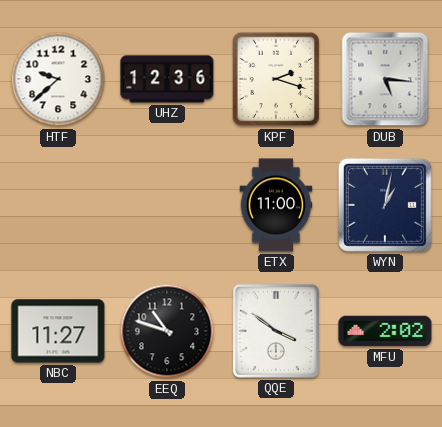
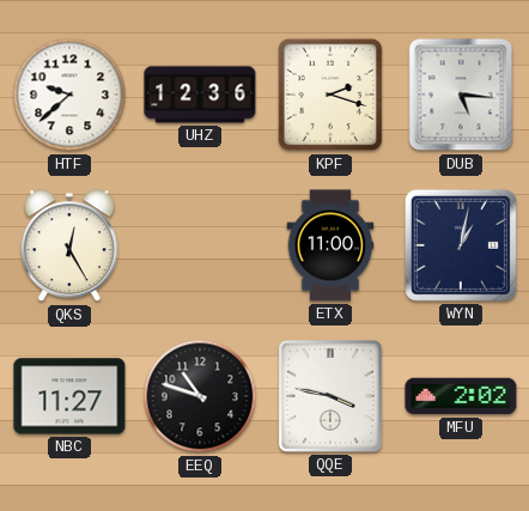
QKS: none -> 12:25 (69, 247)
QQE: 3:51 -> 3:47 (330, 396)
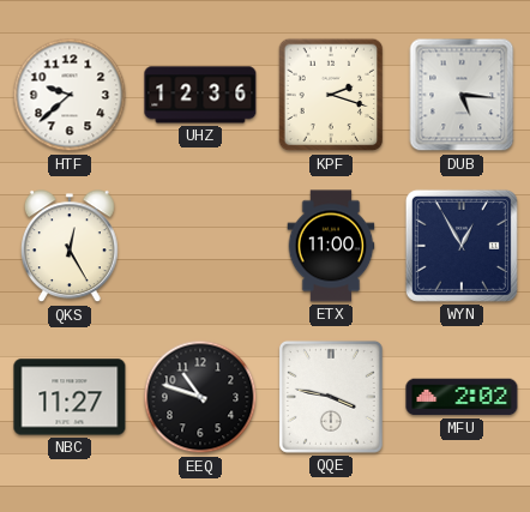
WYN: 1:02 -> 12:55 (462, 246)
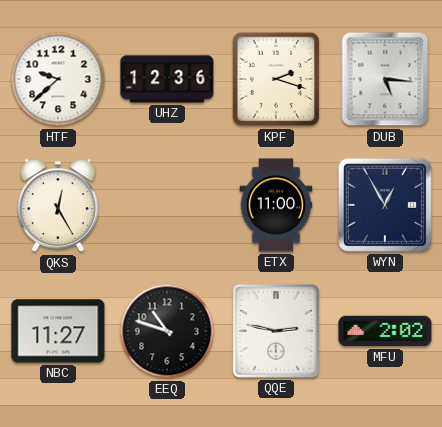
QQE: 3:47 -> 2:47 (276, 331)
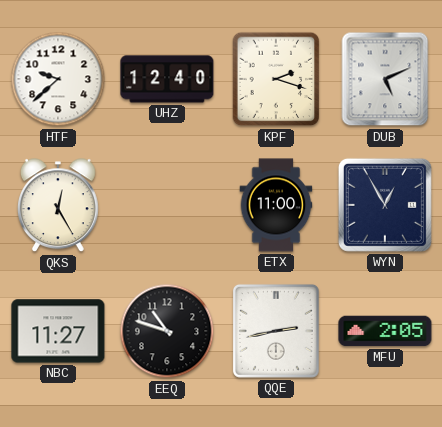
UHZ: 12:36 -> 12:40 (167, 79)
DUB: 5:16 -> 5:11 (385, 79)
QQE: 2:47 -> 2:43 (276, 331)
MFU: 2:02 -> 2:05 (385, 331)
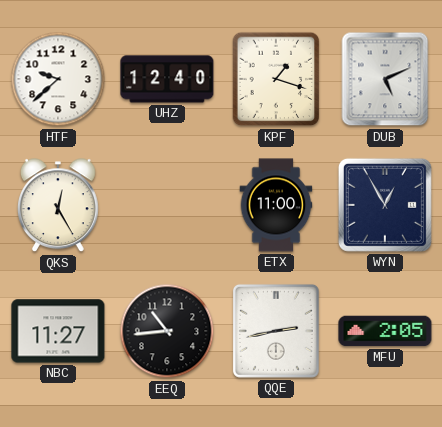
KPF: 2:18 -> 1:18 (276, 79)
EEQ: 10:48 -> 10:44 (167, 331)
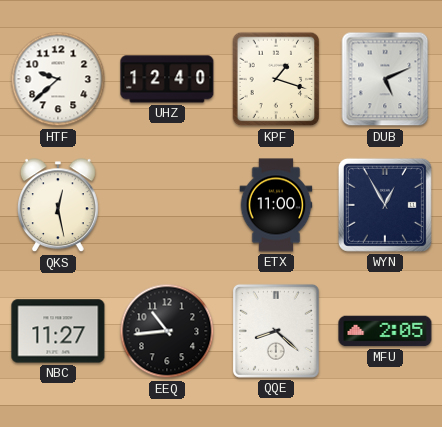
QKS: 12:25 -> 12:28 (58, 206)
QQE: 2:43 -> 8:22 (276, 331)
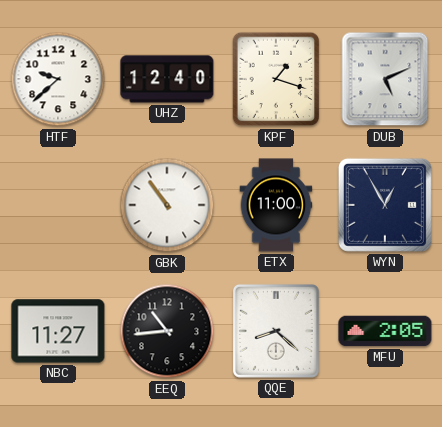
QKS: 12:28 -> none (58, 206)
GBK: none -> 10:54 (167, 205)
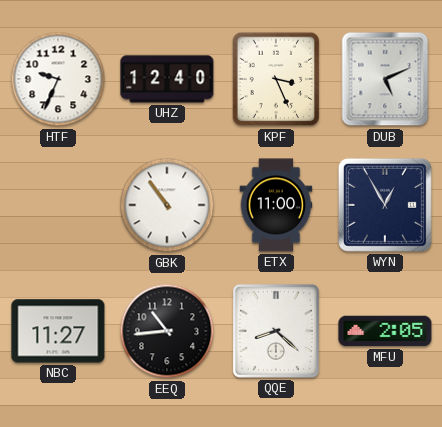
HTF: 9:38 -> 9:34 (58, 79)
KPF: 1:18 -> 3:26 (276, 79)
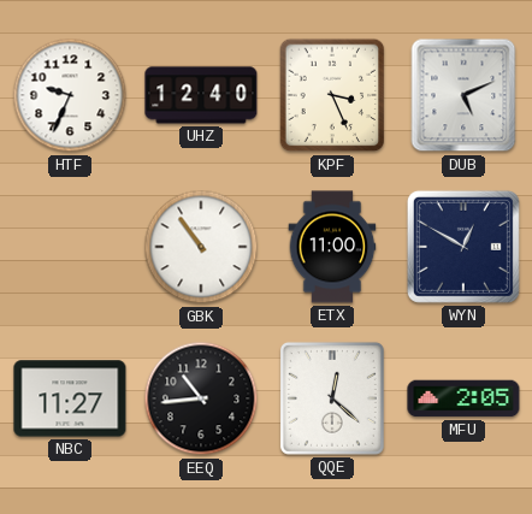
WYN: 12:55 -> 12:50 (463, 247)
QQE: 8:22 -> 12:22 (332, 398)
